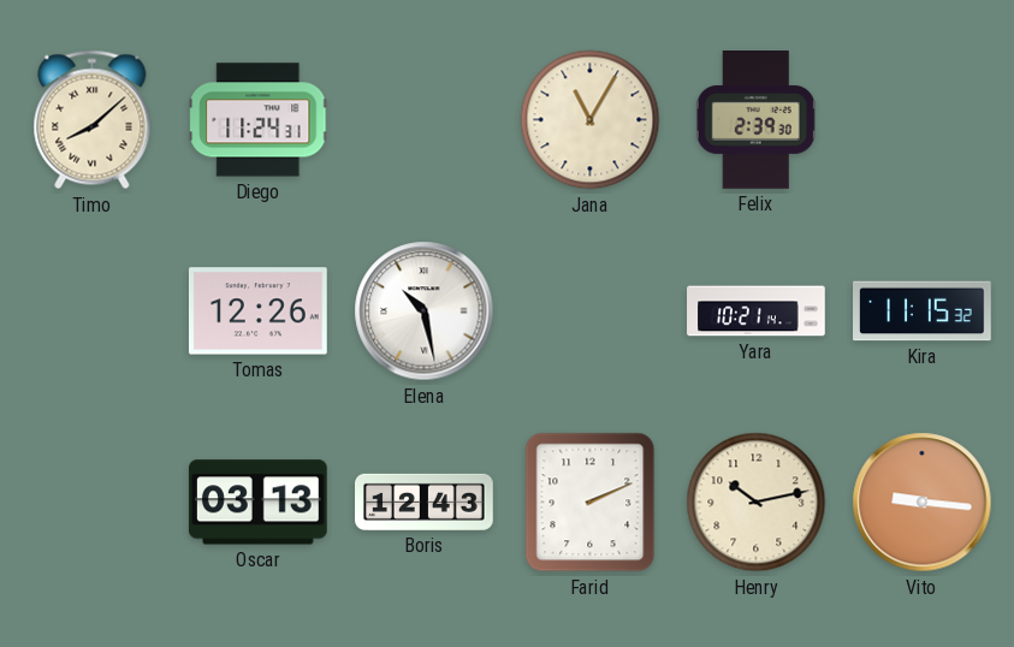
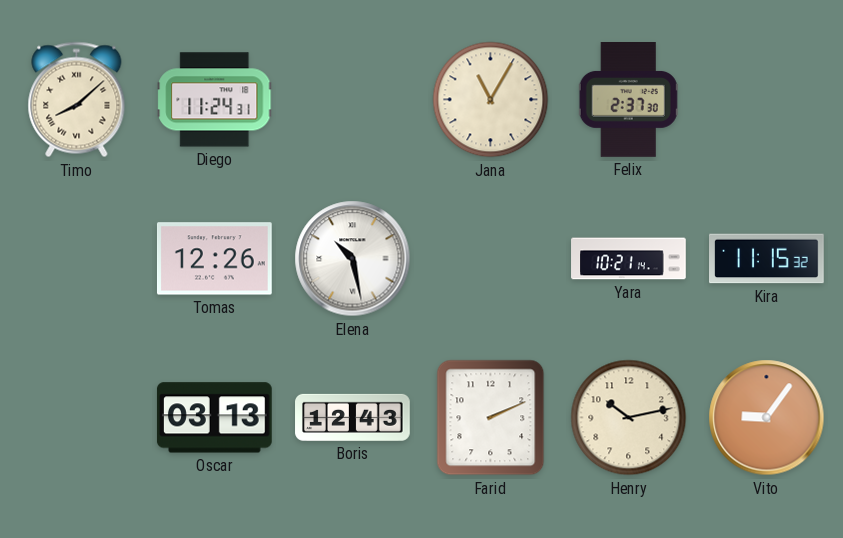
Felix: 2:39 -> 2:37 (628, 100)
Vito: 9:16 -> 9:06 (767, 418)
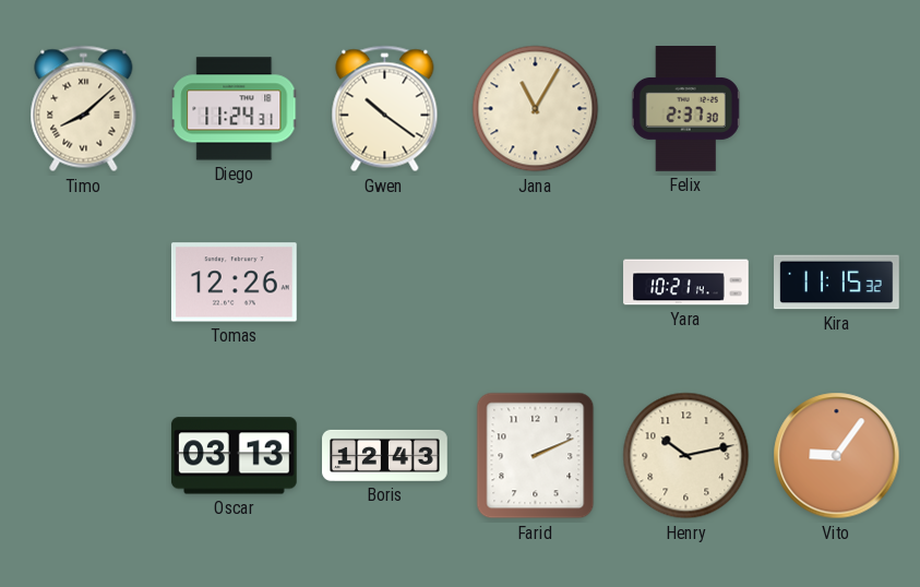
Gwen: none -> 10:21 (385, 109)
Elena: 10:28 -> none (353, 259)
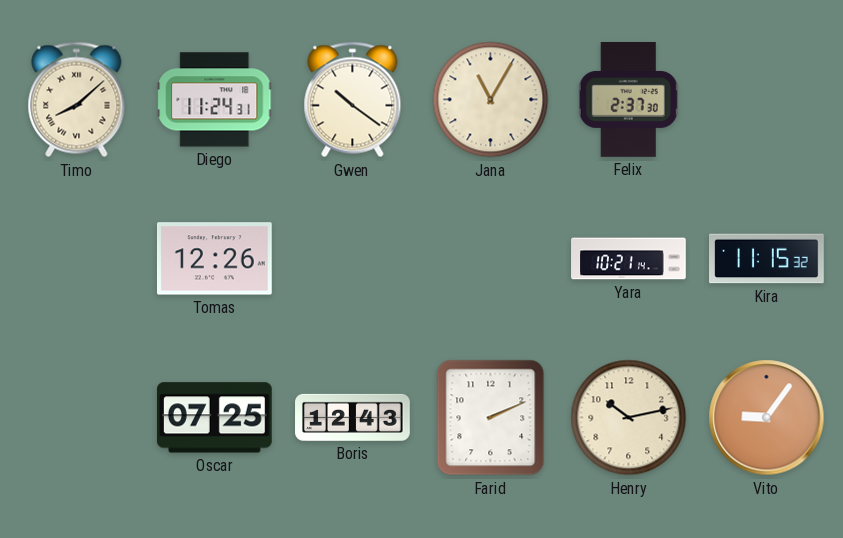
Oscar: 03:13 -> 07:25 (214, 418)
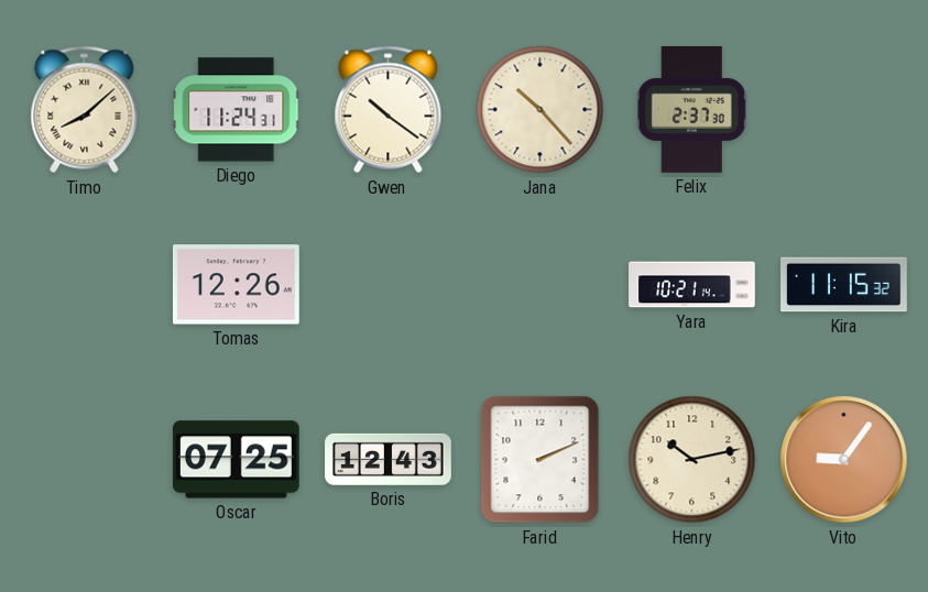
Jana: 11:05 -> 10:23 (541, 110)
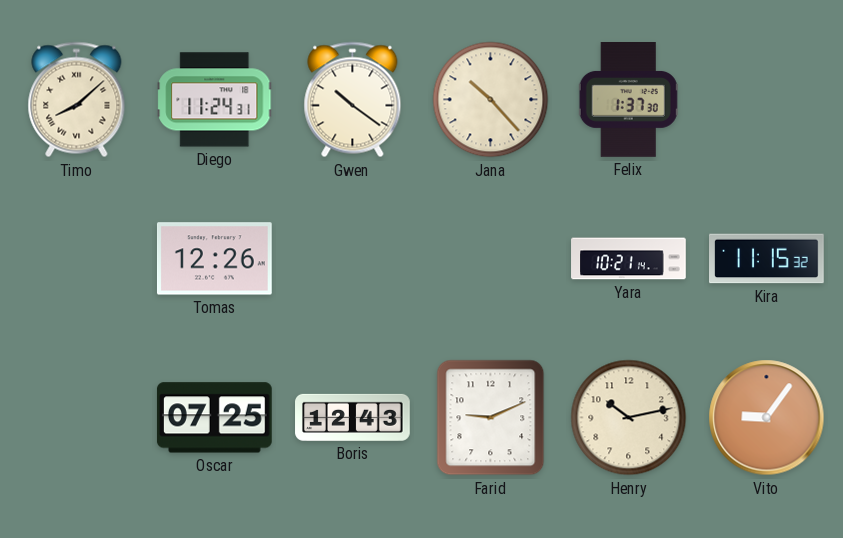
Felix: 2:37 -> 1:37 (628, 100)
Farid: 2:11 -> 9:11 (491, 418)
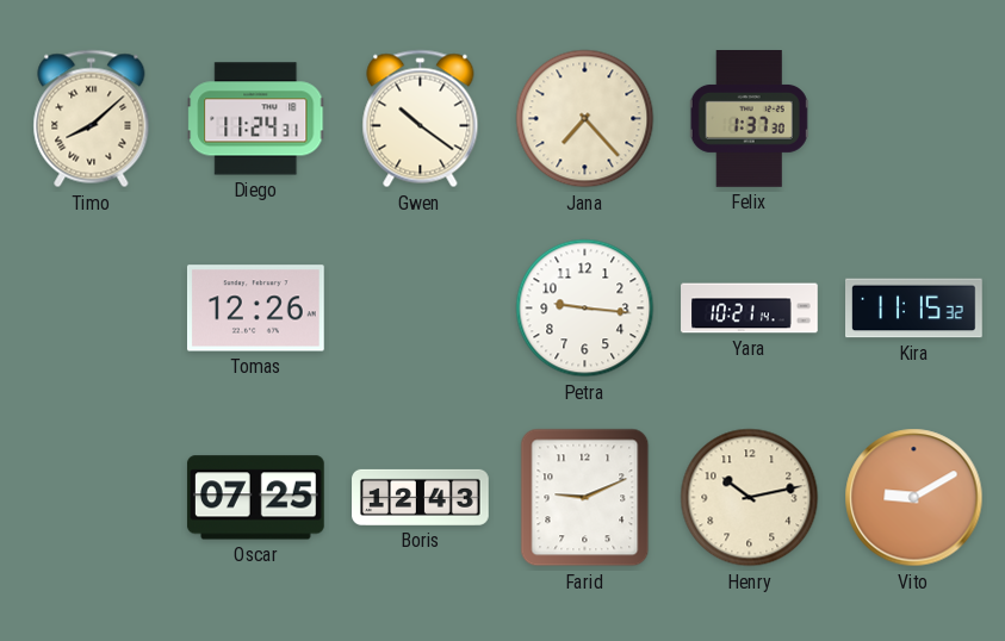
Jana: 10:23 -> 7:23 (585, 119)
Petra: none -> 9:16 (585, 309)
Vito: 9:06 -> 9:10 (914, 498)
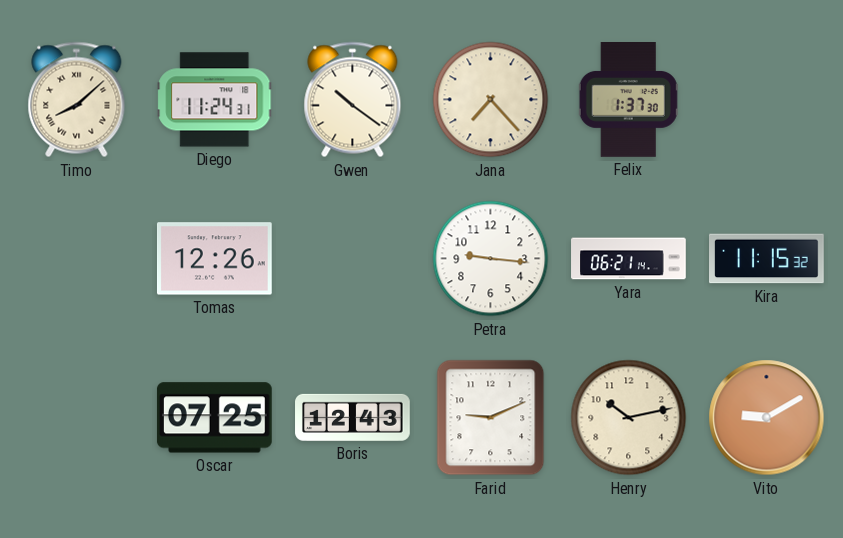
Yara: 10:21 -> 06:21 (629, 259)
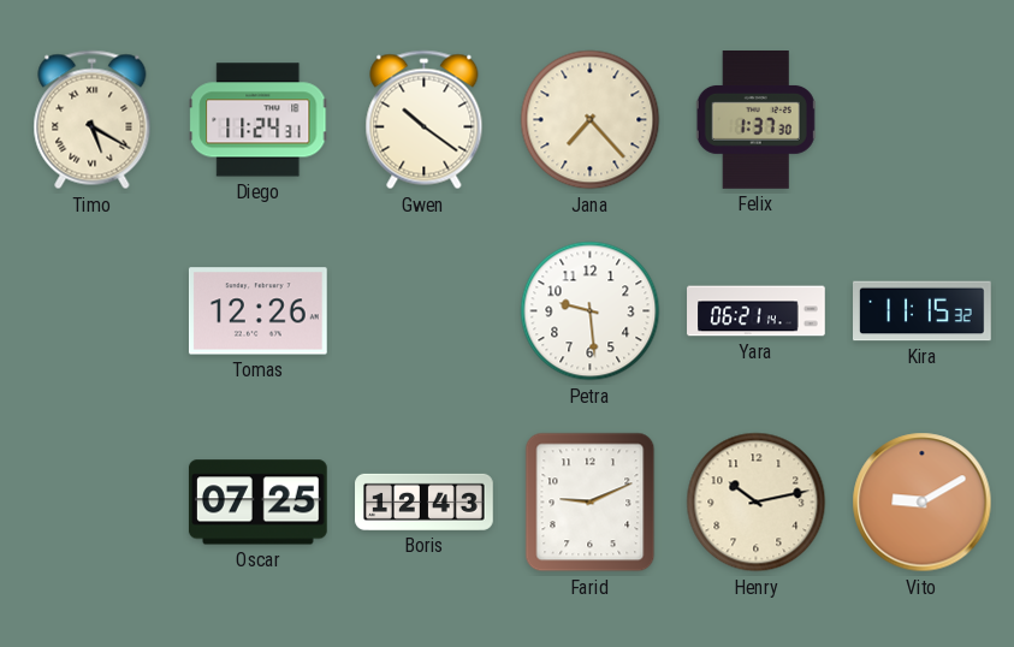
Timo: 8:08 -> 5:20 (93, 120)
Petra: 9:16 -> 9:29 (591, 311)
